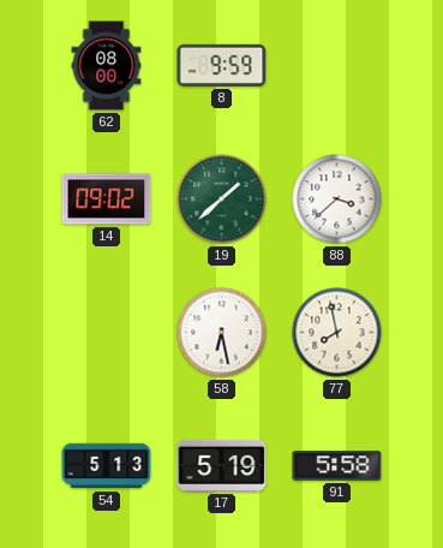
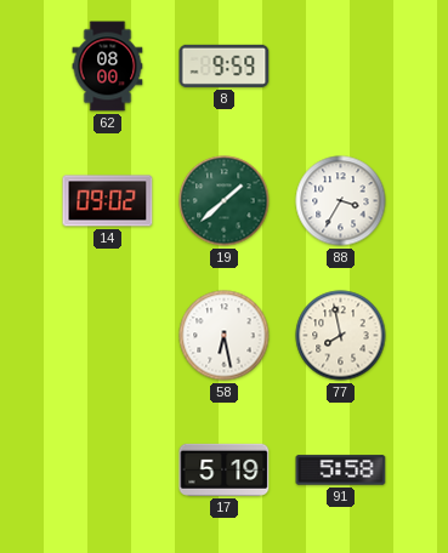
88: 3:38 -> 3:35 (341, 201)
54: 5:13 -> none (107, 466)
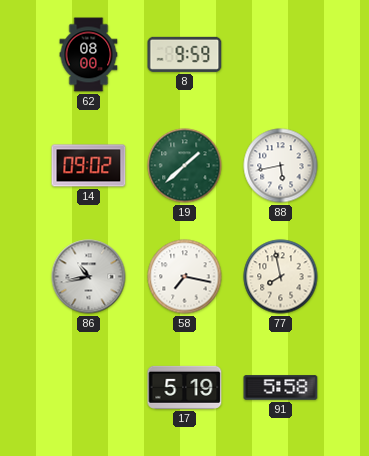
88: 3:35 -> 5:43 (281, 166)
86: none -> 10:43 (89, 277)
58: 6:28 -> 7:17 (185, 277)
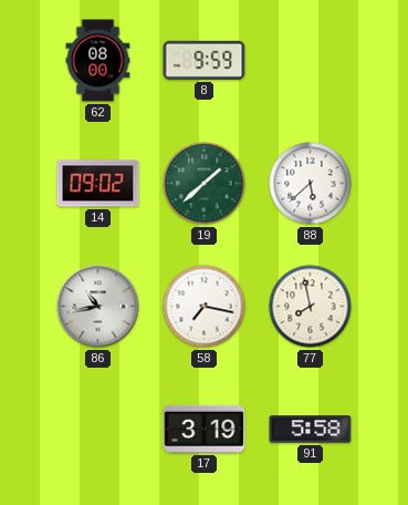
88: 5:43 -> 5:38 (311, 184)
17: 5:19 -> 3:19 (205, 429)
